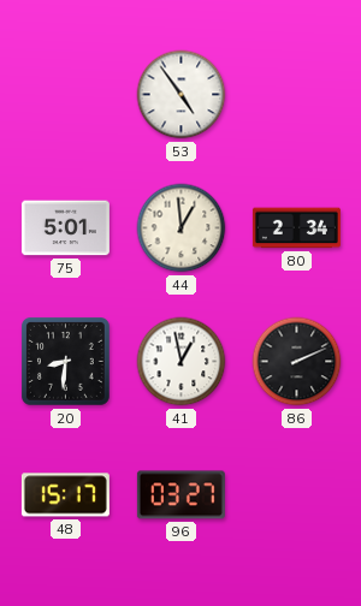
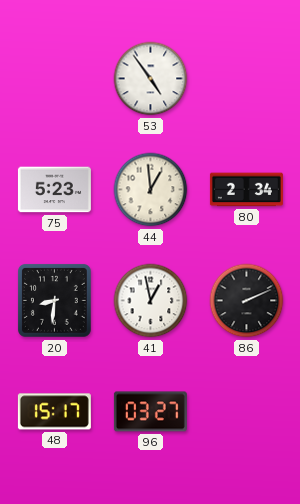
75: 5:01 -> 5:23 (54, 190)
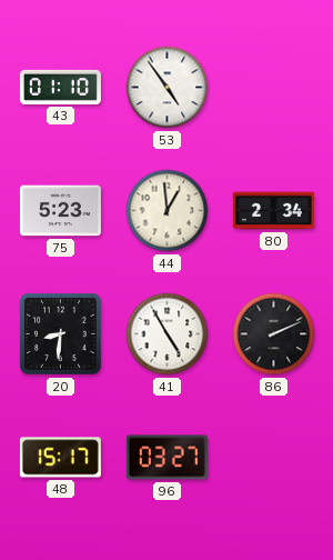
43: none -> 01:10 (60, 87)
41: 12:58 -> 4:55 (168, 334)
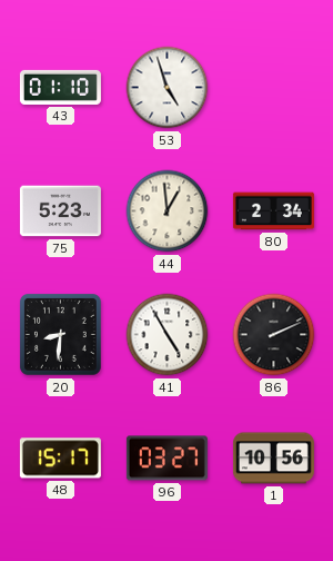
53: 4:54 -> 4:57 (168, 88)
1: none -> 10:56 (273, 459)
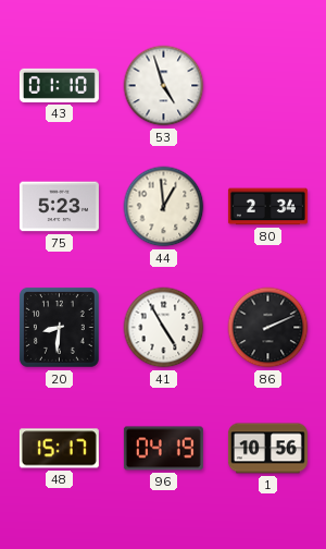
96: 03:27 -> 04:19 (163, 449)
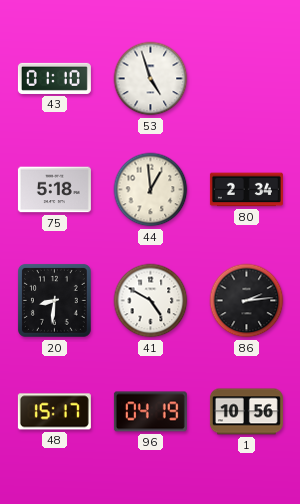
75: 5:23 -> 5:18 (54, 190)
41: 4:55 -> 4:50 (151, 301)
86: 2:11 -> 2:14 (247, 301)
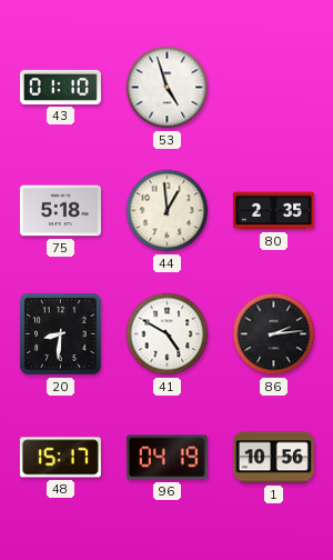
80: 2:34 -> 2:35 (273, 211)
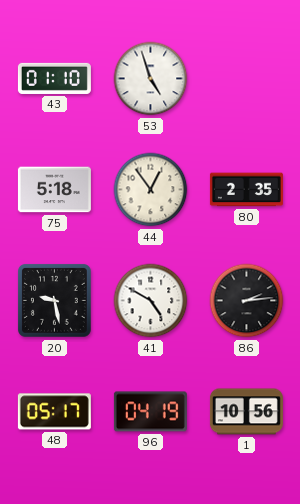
44: 12:59 -> 12:54 (151, 190)
20: 8:31 -> 9:28 (55, 301)
48: 15:17 -> 05:17 (54, 412)
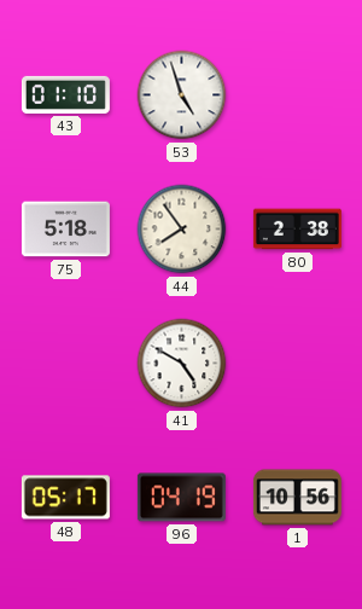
44: 12:54 -> 7:54 (182, 230)
80: 2:35 -> 2:38 (297, 230)
20: 9:28 -> none (55, 301)
86: 2:14 -> none (247, 301)
